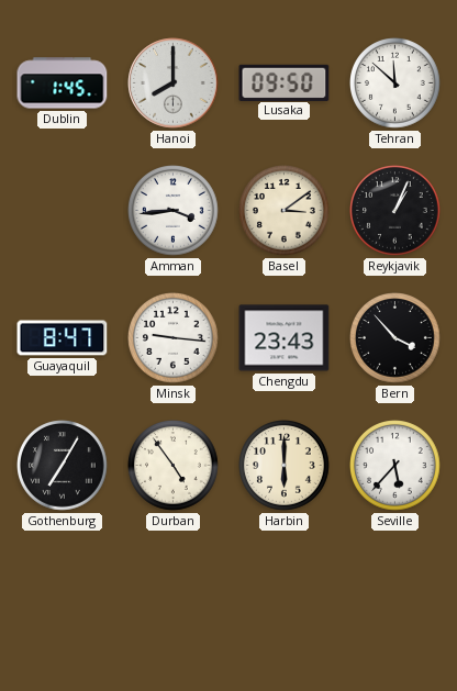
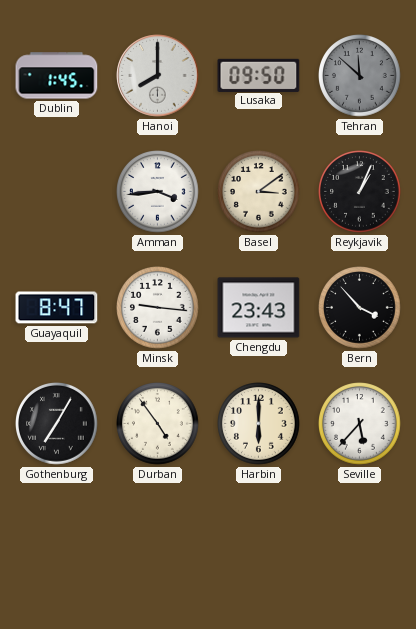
Tehran dial: white -> grey (360, 76)
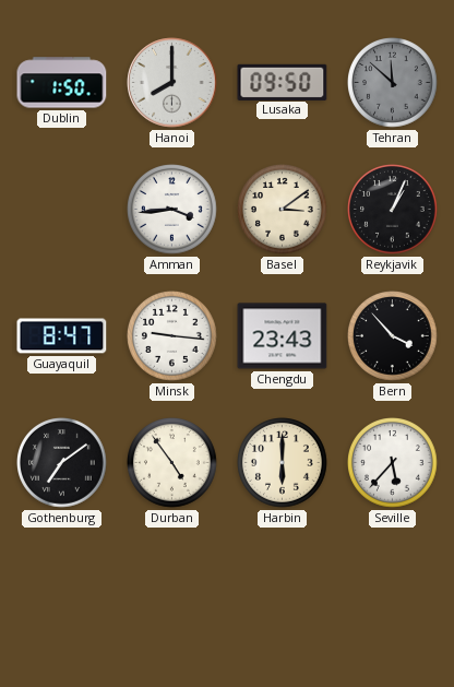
Dublin: 1:45 -> 1:50 (62, 83)
Gothenburg: 7:05 -> 7:09 (62, 463)
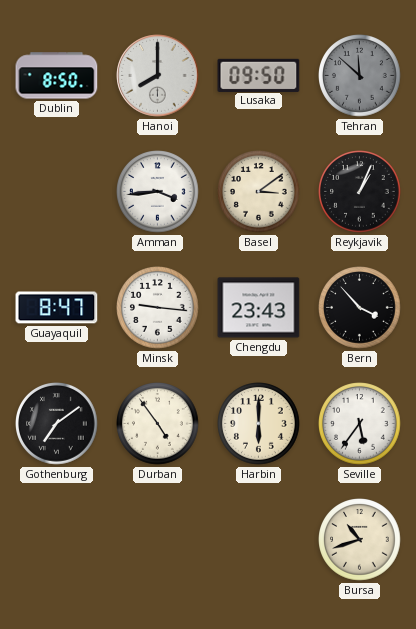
Dublin: 1:50 -> 8:50 (57, 76)
Seville: 5:37 -> 5:36 (360, 424)
Bursa: none -> 10:42 (360, 540)
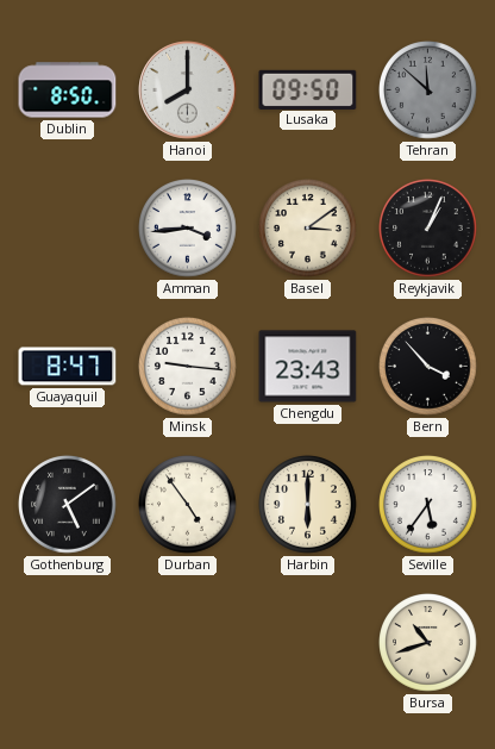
Gothenburg: 7:09 -> 5:09 (68, 505)
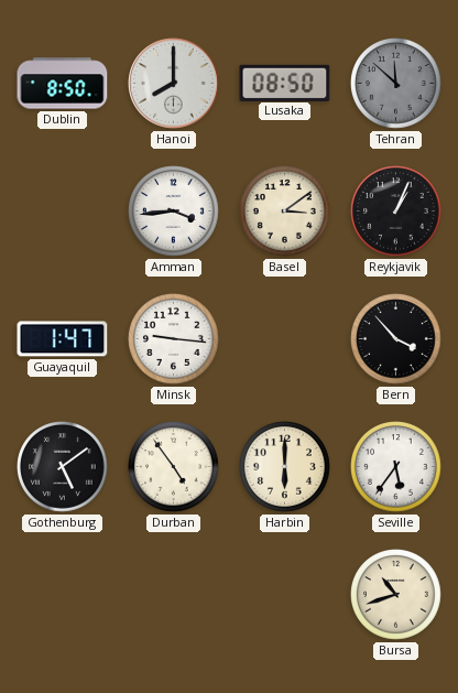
Lusaka: 09:50 -> 08:50 (285, 83)
Guayaquil: 8:47 -> 1:47 (63, 339)
Chengdu: 23:43 -> none (308, 367)
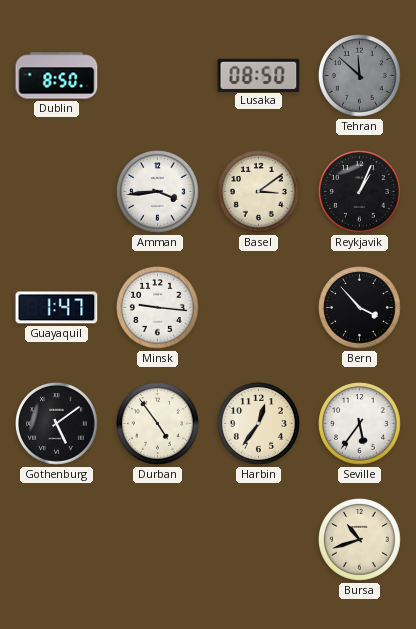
Hanoi: 8:00 -> none (174, 84)
Harbin: 6:00 -> 12:36 (259, 424)
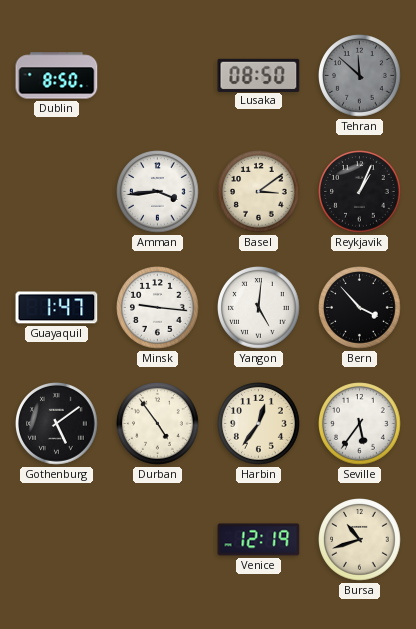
Yangon: none -> 5:01 (259, 308)
Venice: none -> 12:19 (259, 540)
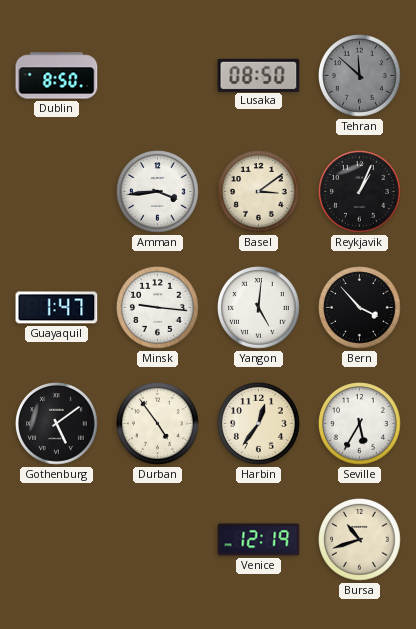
Seville: 5:36 -> 5:35 (360, 424)
